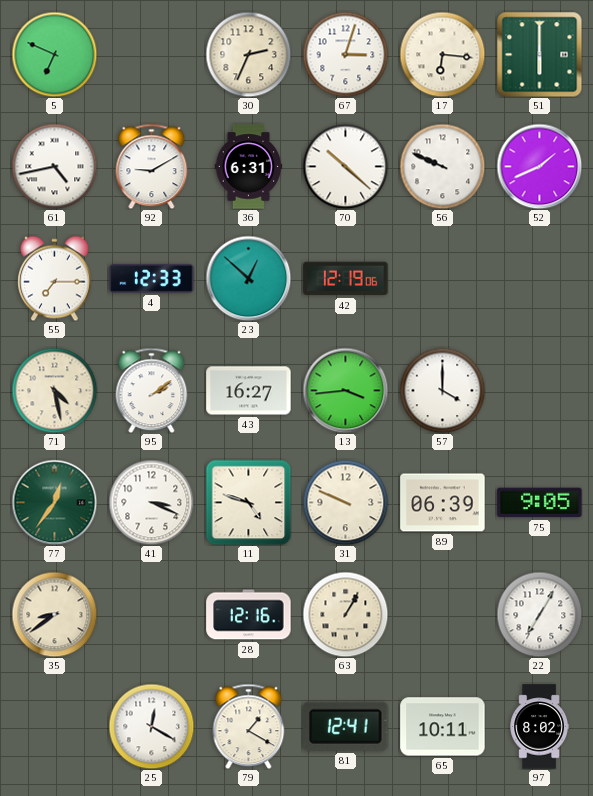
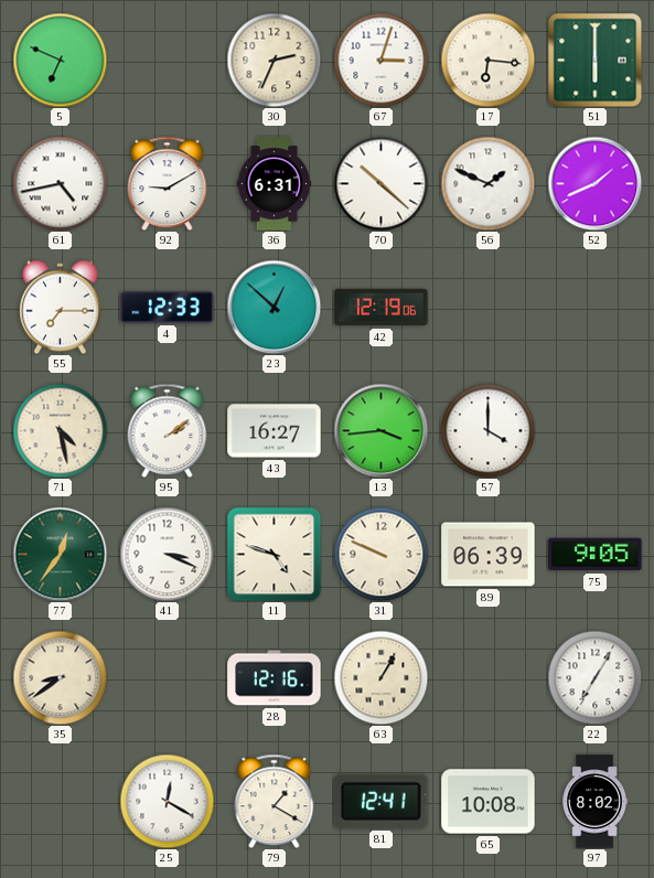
56: 9:49 -> 1:49 (487, 183)
65: 10:11 -> 10:08 (489, 802)
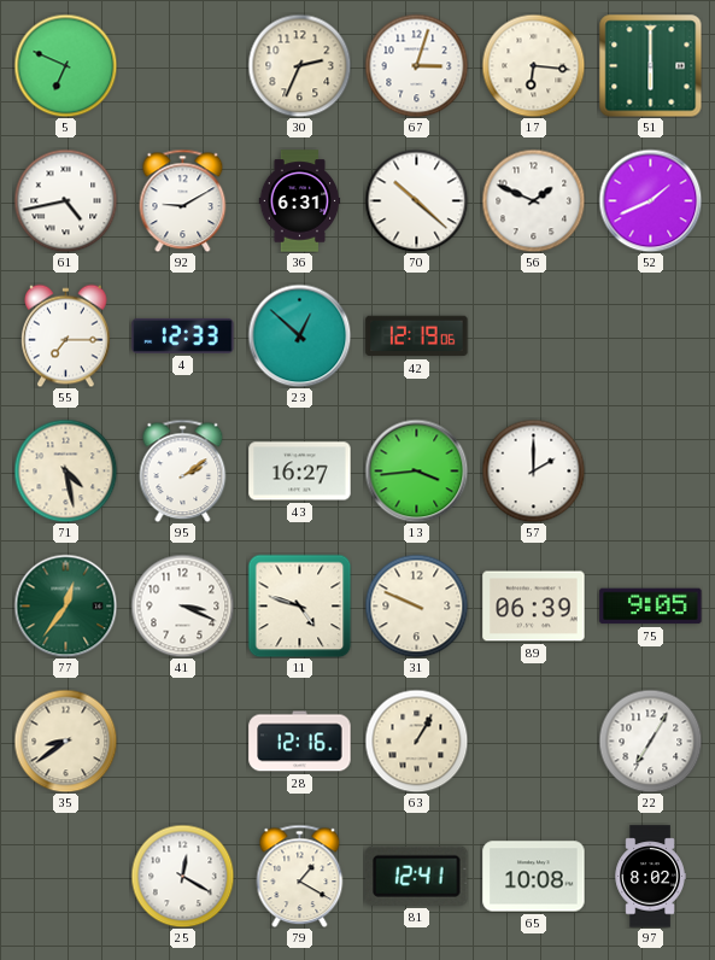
57: 4:00 -> 2:00 (533, 470)
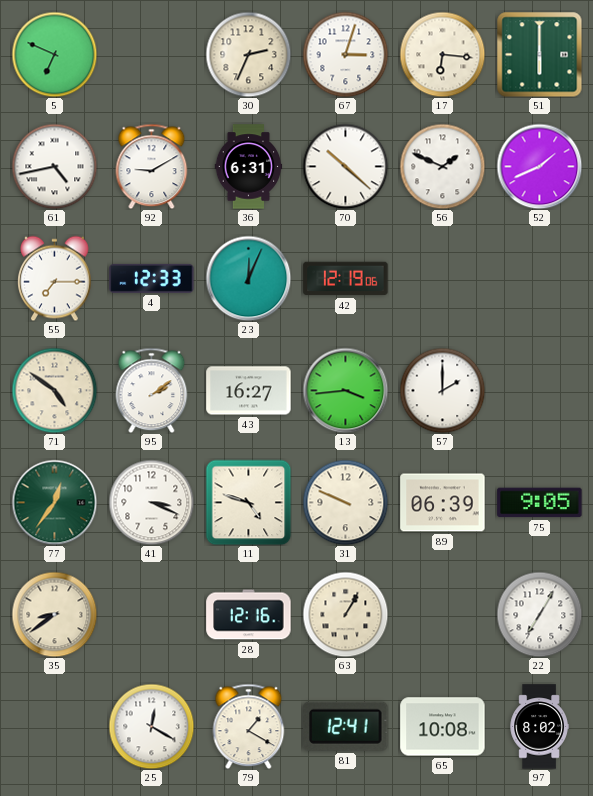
23: 12:52 -> 12:04 (248, 278)
71: 4:28 -> 4:51 (54, 390)
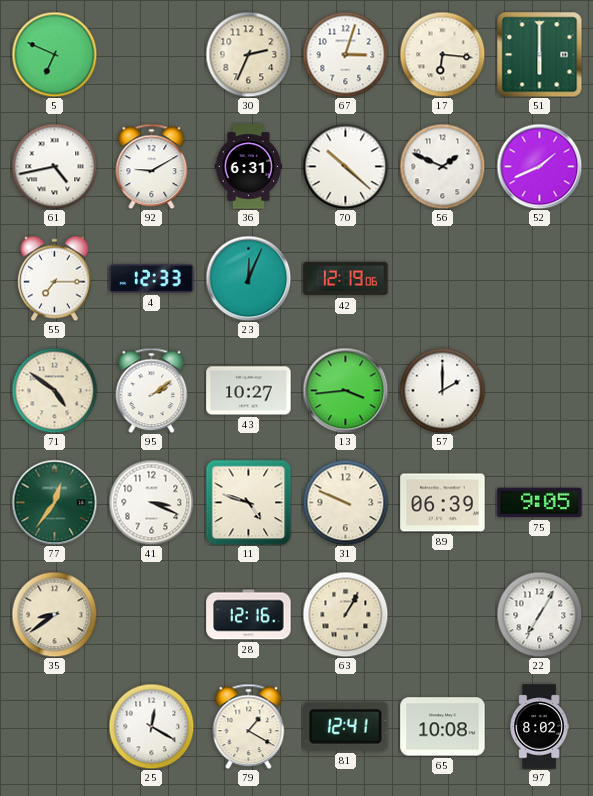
43: 16:27 -> 10:27 (249, 391)
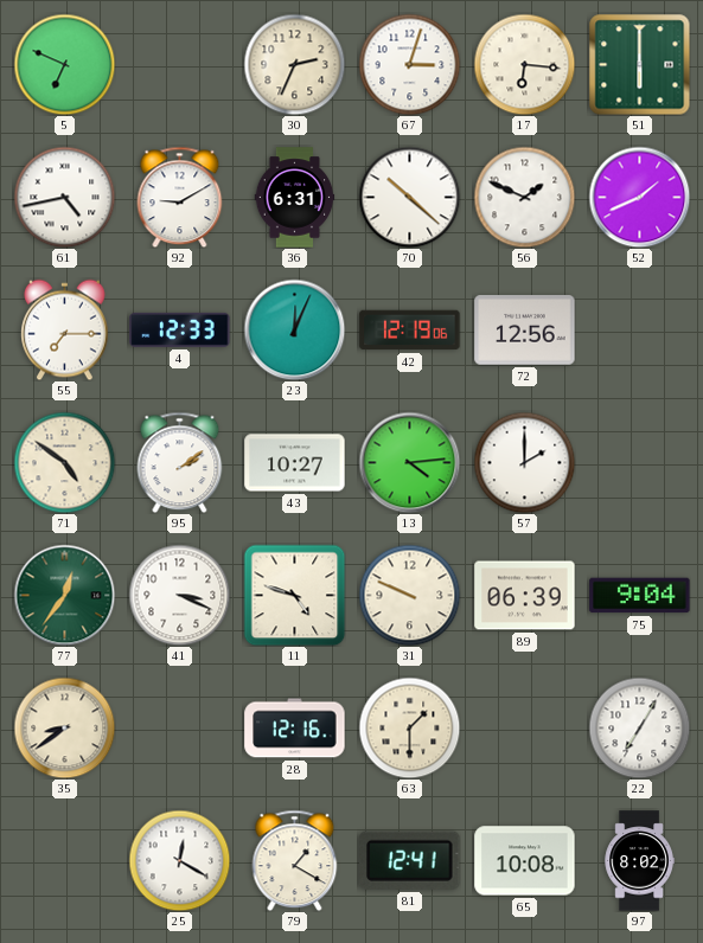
72: none -> 12:56 (525, 331)
13: 3:44 -> 4:14 (409, 462)
75: 9:05 -> 9:04 (640, 596)
63: 1:05 -> 1:30 (409, 727)
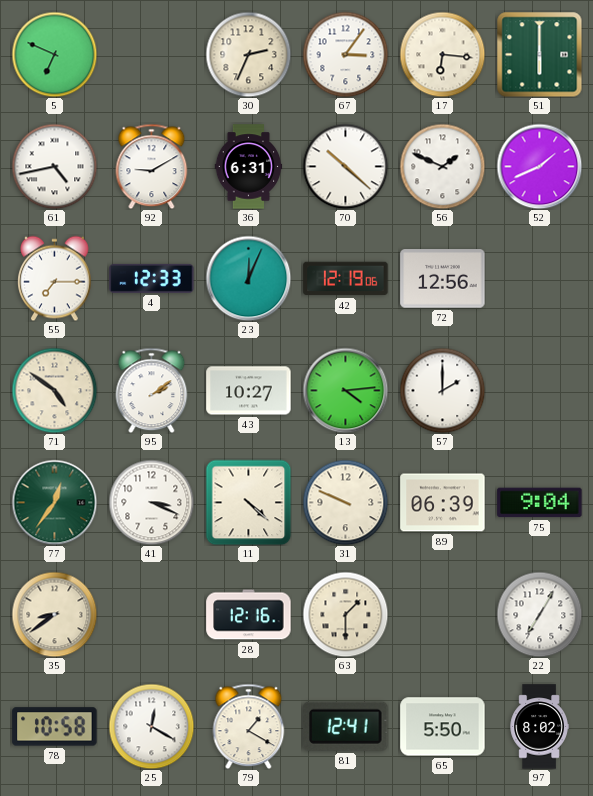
67: 3:03 -> 3:06 (345, 54)
11: 4:48 -> 4:22 (248, 502)
78: none -> 10:58 (55, 727)
65: 10:08 -> 5:50 (443, 727)
